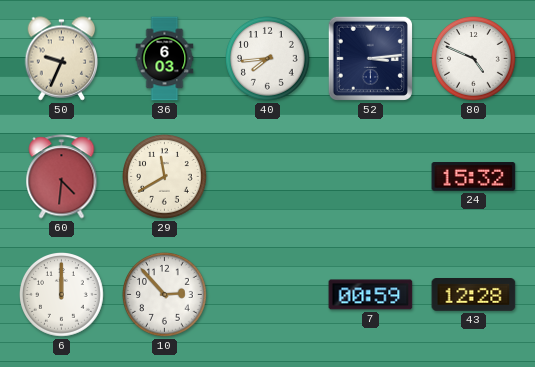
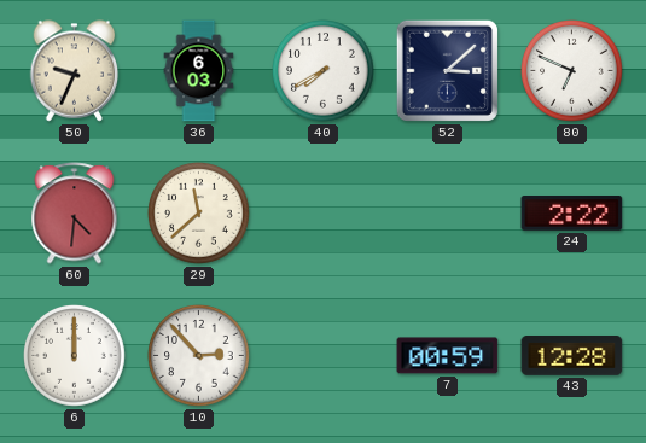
40: 7:44 -> 7:40 (324, 71)
52: 3:14 -> 3:08 (447, 70)
80: 4:49 -> 6:49 (572, 71)
29: 11:40 -> 11:38 (199, 214)
24: 15:32 -> 2:22 (572, 214)
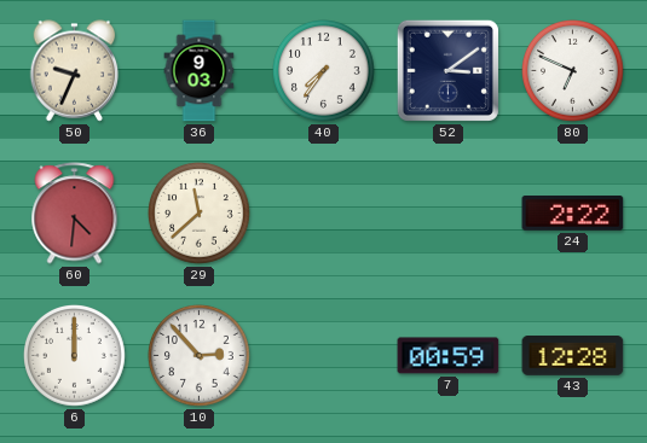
36: 6:03 -> 9:03 (200, 71)
40: 7:40 -> 7:36 (324, 71)
52: 3:08 -> 3:09 (447, 70)
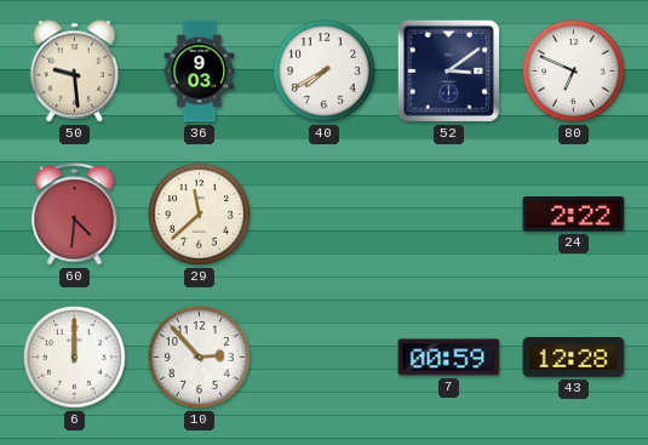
50: 9:34 -> 9:29 (75, 72)
40: 7:36 -> 7:40 (325, 72)
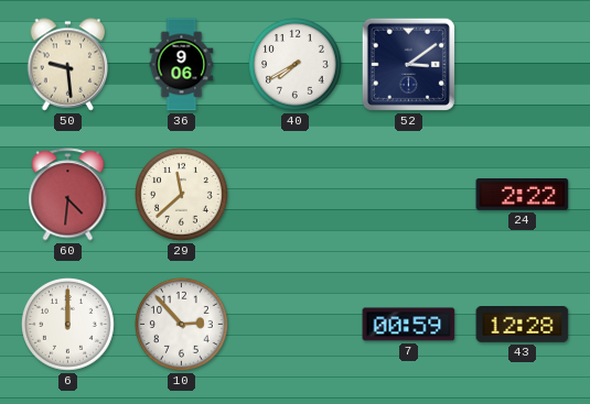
36: 9:03 -> 9:06 (182, 65)
80: 6:49 -> none (574, 72)
